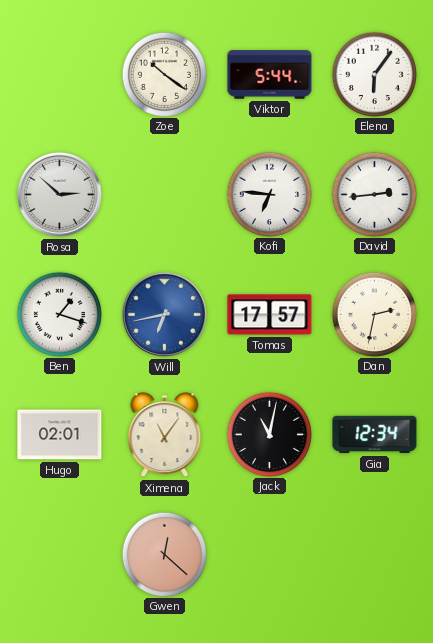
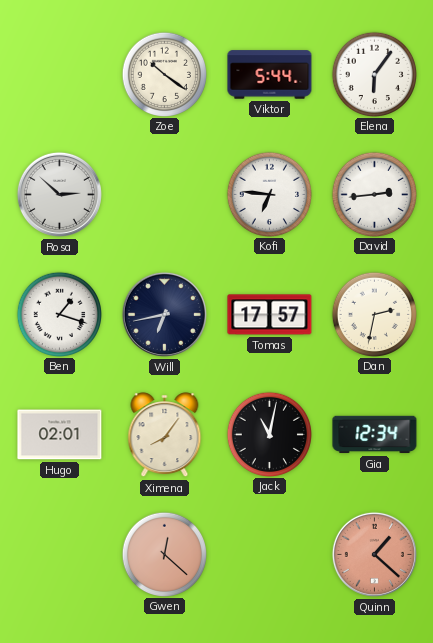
Will dial: blue -> navy (164, 314)
Ximena: 11:06 -> 8:06 (165, 435)
Quinn: none -> 1:22 (374, 554)
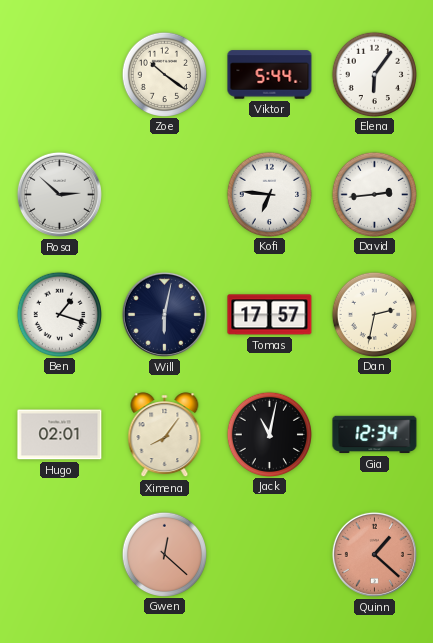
Will: 6:43 -> 6:02 (164, 314)
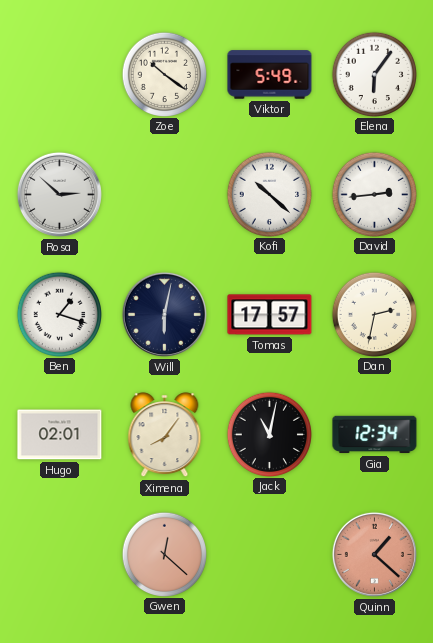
Viktor: 5:44 -> 5:49 (270, 75)
Kofi: 6:46 -> 10:22 (269, 194)
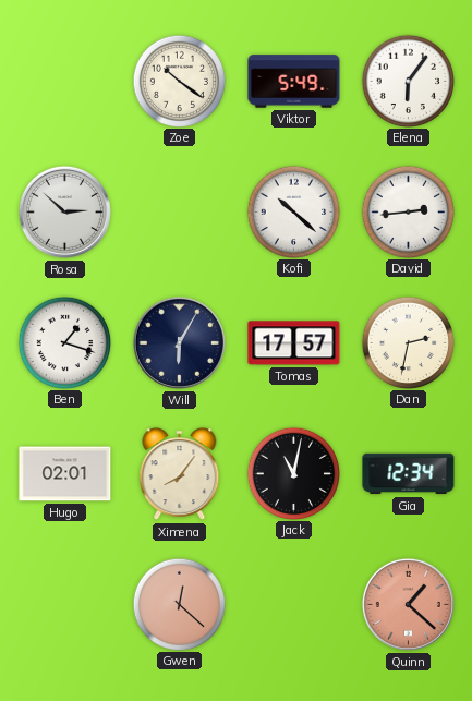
Will: 6:02 -> 6:05 (179, 342)
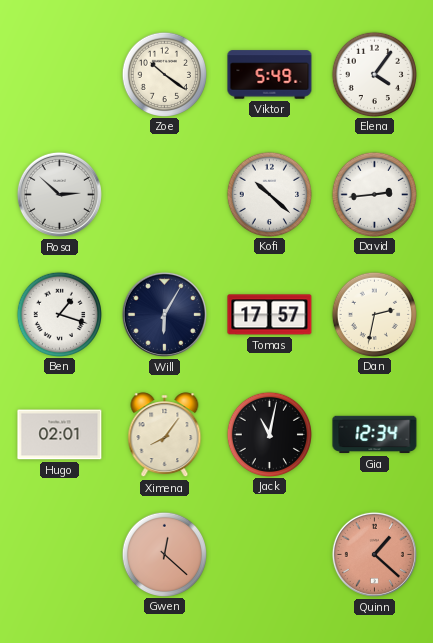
Elena: 6:06 -> 4:06 (374, 74)
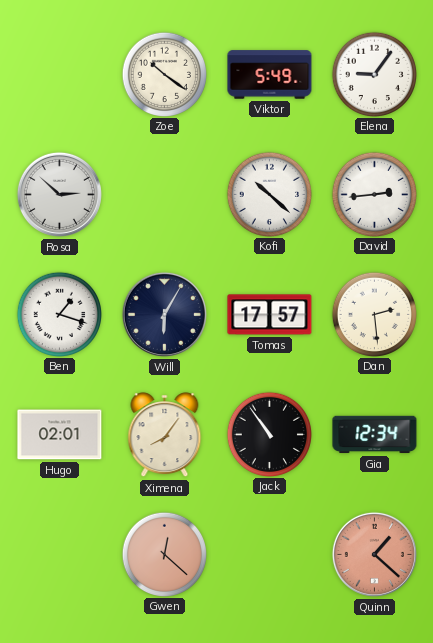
Elena: 4:06 -> 9:06 (374, 74)
Dan: 2:32 -> 2:29 (374, 314)
Jack: 11:02 -> 10:54 (269, 434)
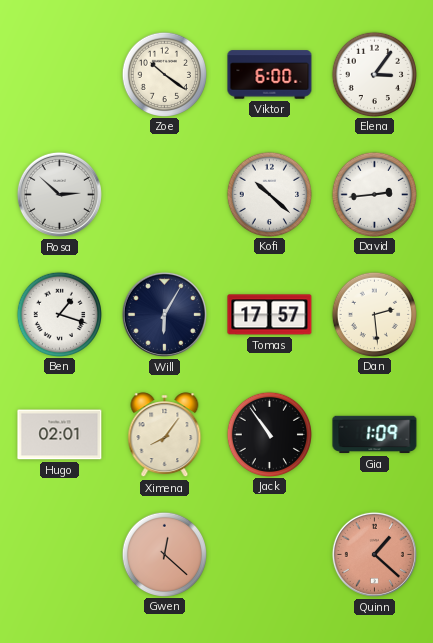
Viktor: 5:49 -> 6:00 (270, 75)
Elena: 9:06 -> 3:06 (374, 74)
Gia: 12:34 -> 1:09 (375, 435)
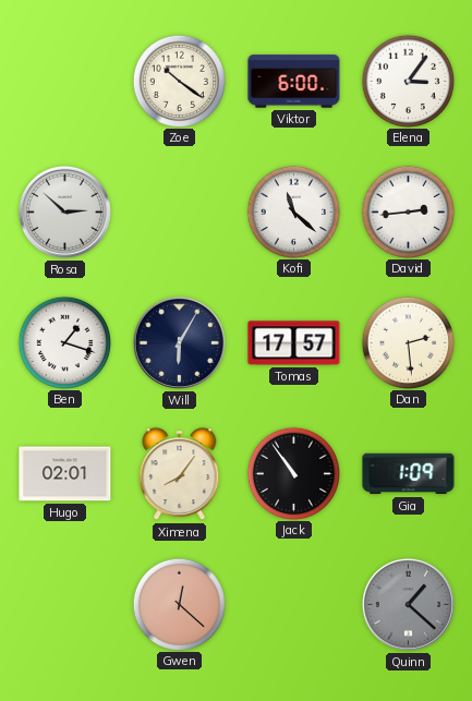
Kofi: 10:22 -> 11:22 (293, 211)
Quinn dial: salmon -> grey (408, 604)
